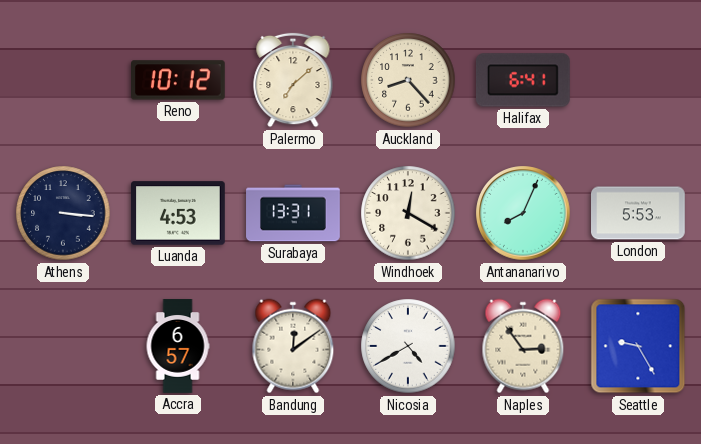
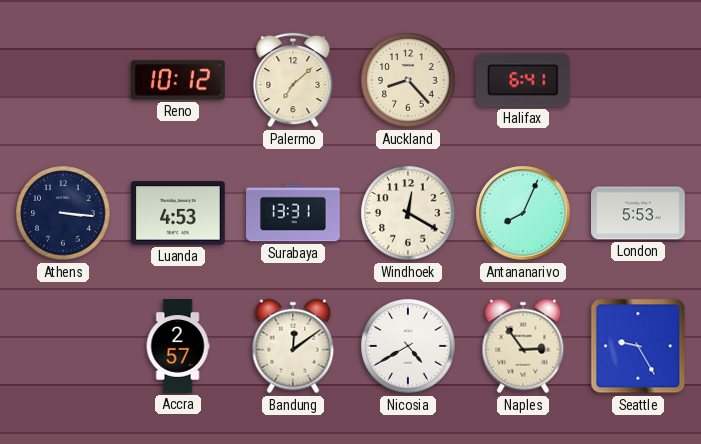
Accra: 6:57 -> 2:57 (178, 346)
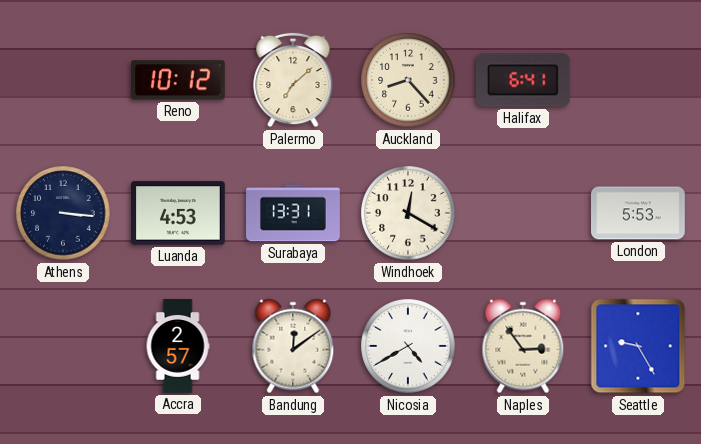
Antananarivo: 8:04 -> none (523, 213)
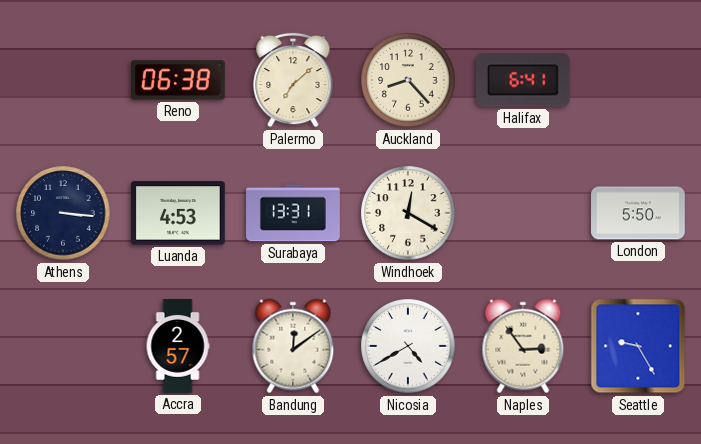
Reno: 10:12 -> 06:38 (179, 80)
London: 5:53 -> 5:50 (639, 213)
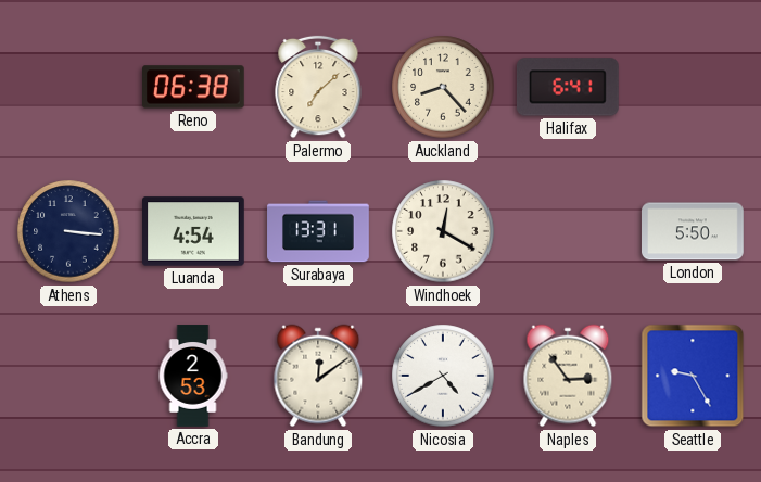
Luanda: 4:53 -> 4:54 (194, 231)
Accra: 2:57 -> 2:53 (193, 376)
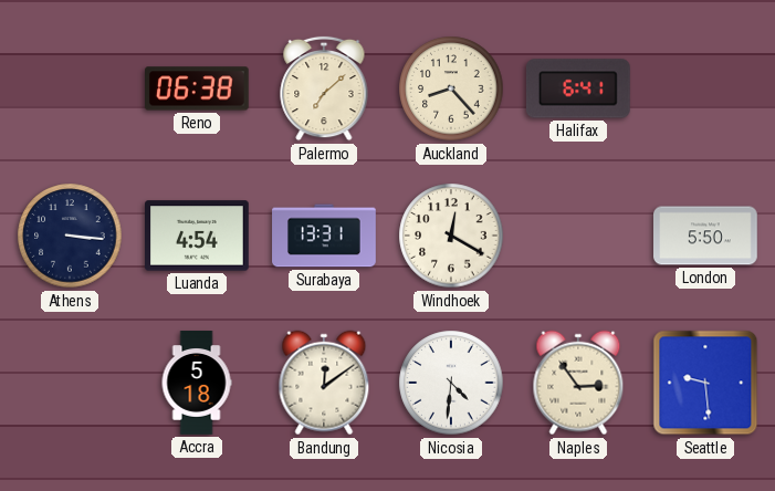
Accra: 2:53 -> 5:18 (197, 383)
Nicosia: 4:40 -> 4:31 (451, 383)
Seattle: 9:25 -> 9:29 (705, 383)
